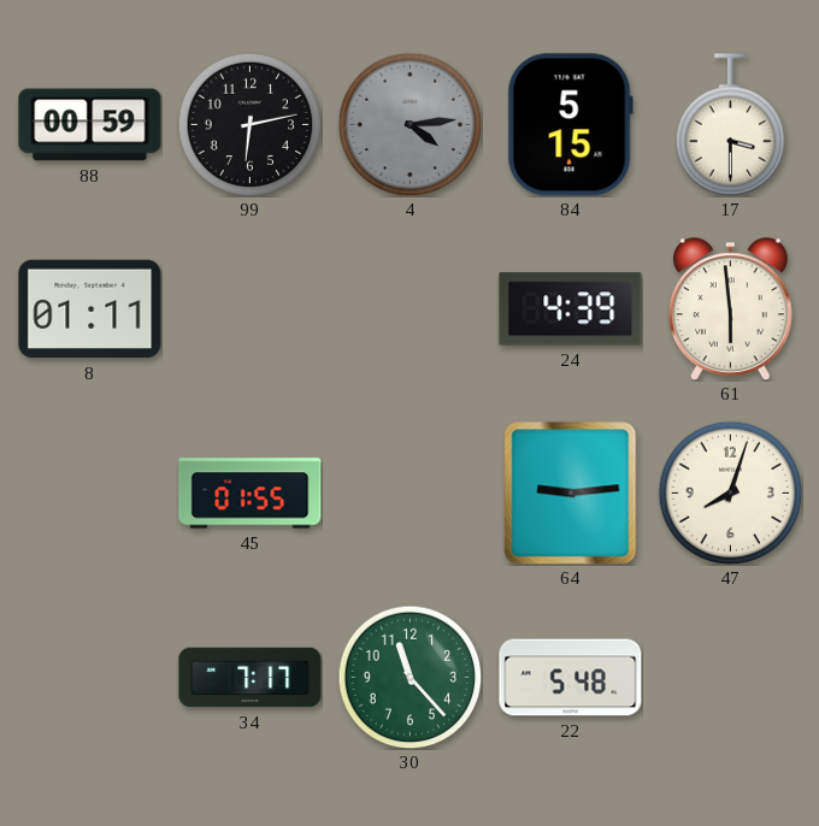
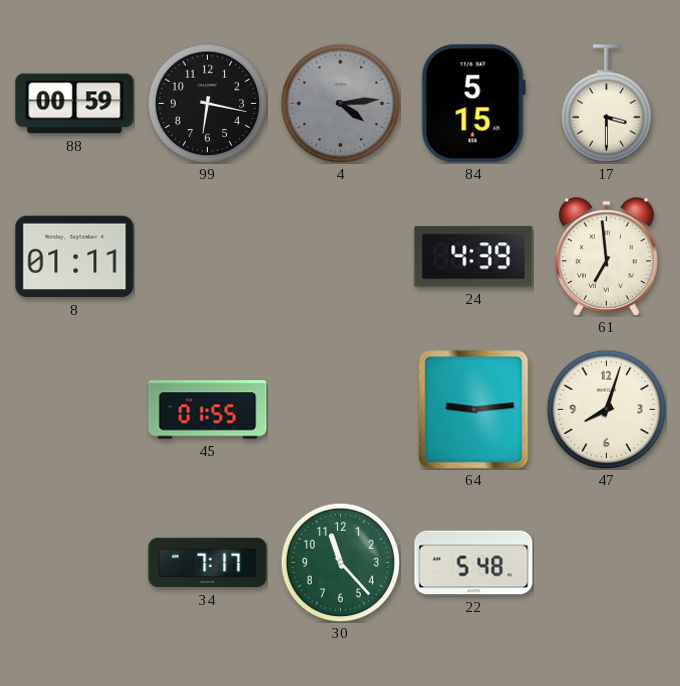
99: 6:13 -> 6:17 (207, 103)
61: 5:59 -> 6:59 (607, 256)
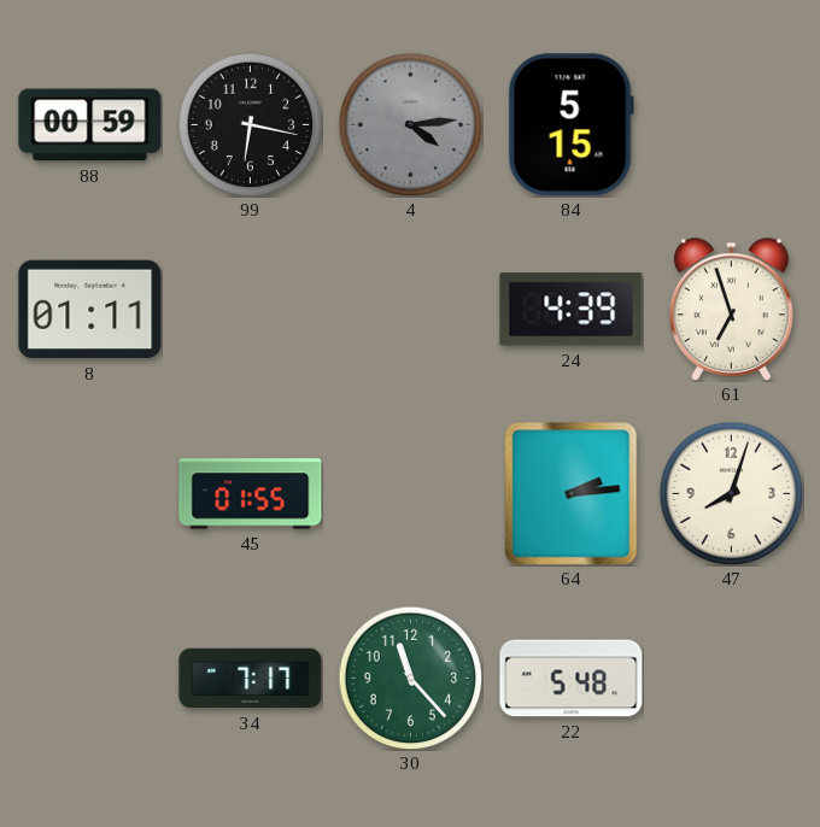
17: 3:30 -> none (607, 104)
61: 6:59 -> 6:57 (732, 309)
64: 9:14 -> 2:14 (572, 494)
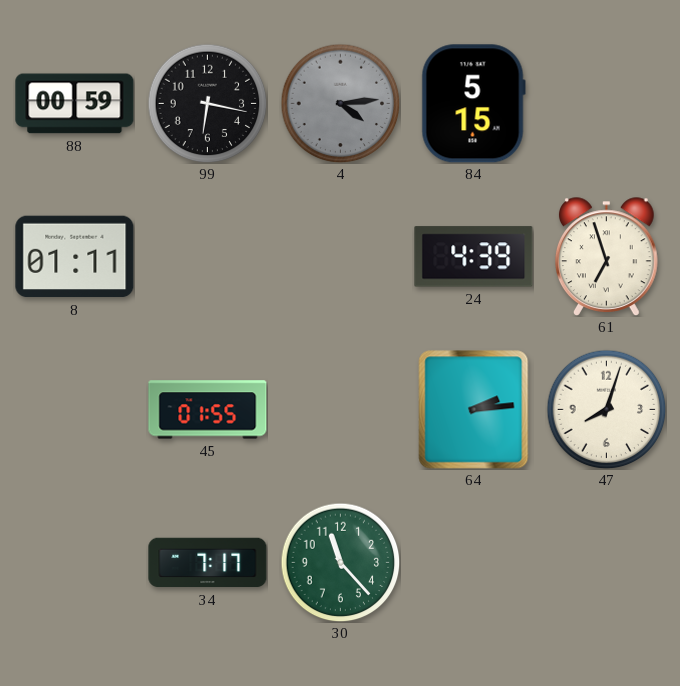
22: 5:48 -> none (572, 679)
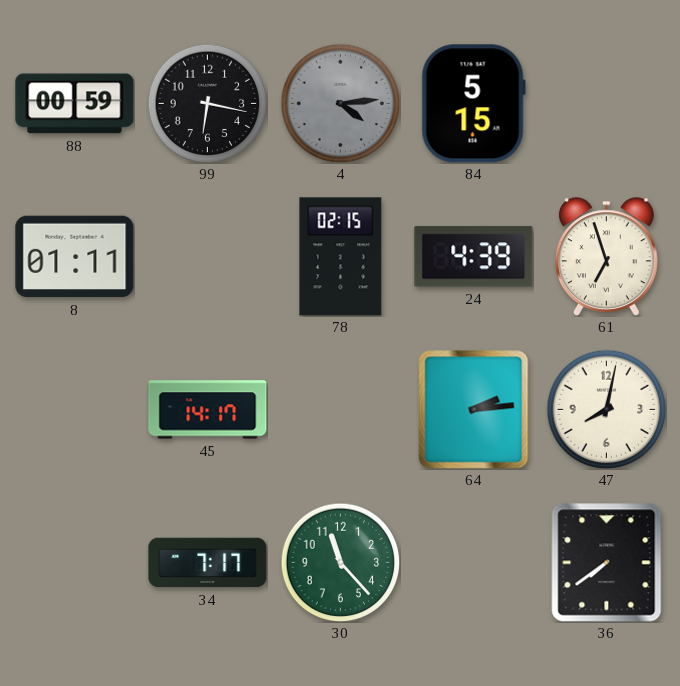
78: none -> 02:15 (341, 257)
45: 01:55 -> 14:17 (208, 410)
47: 8:03 -> 8:02 (606, 409)
36: none -> 7:39 (607, 563)
